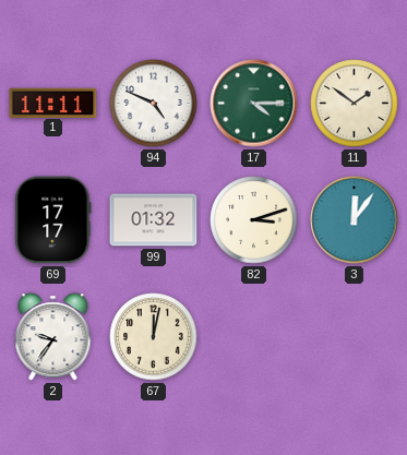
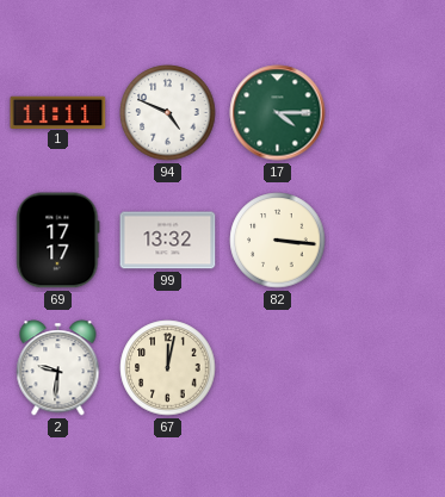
11: 1:51 -> none (355, 104)
99: 01:32 -> 13:32 (168, 241)
82: 3:12 -> 3:16 (278, 241)
3: 12:06 -> none (355, 220)
2: 9:36 -> 9:31 (58, 368)
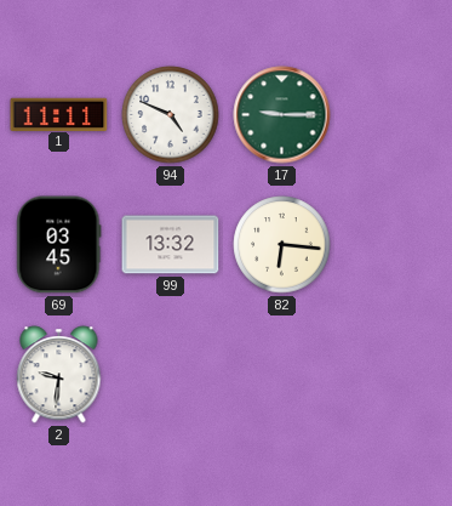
17: 4:15 -> 9:15 (282, 115)
69: 17:17 -> 03:45 (59, 245)
82: 3:16 -> 6:16 (282, 245)
67: 12:02 -> none (168, 368)
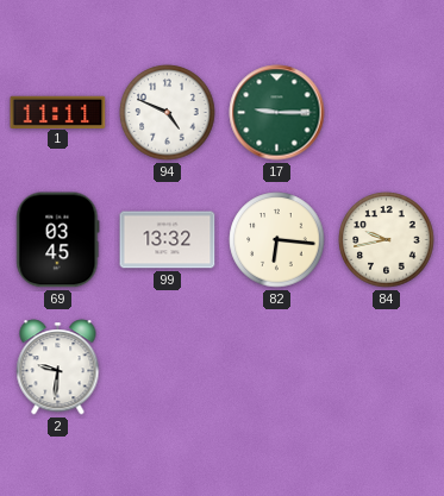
84: none -> 9:43 (387, 240)
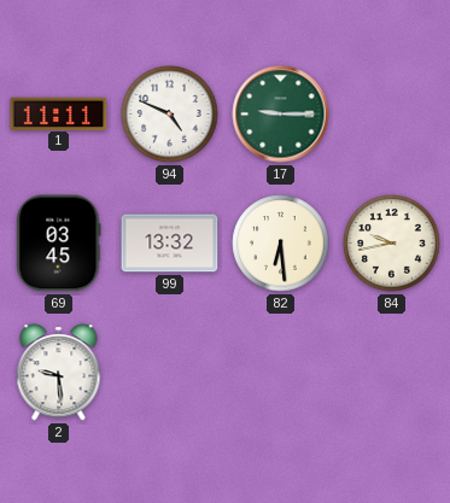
82: 6:16 -> 6:29 (281, 244)
2: 9:31 -> 9:29 (59, 373)
